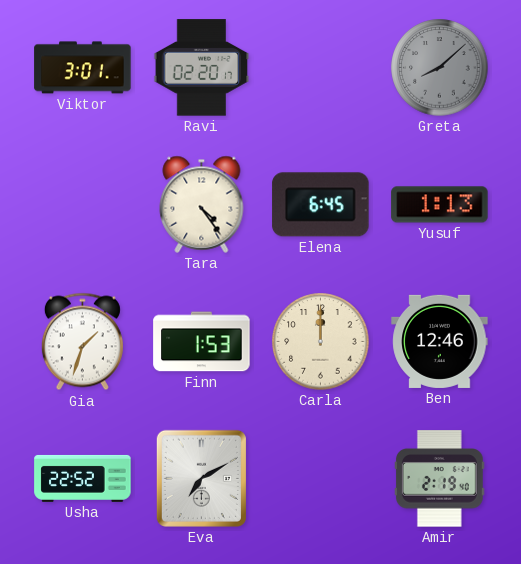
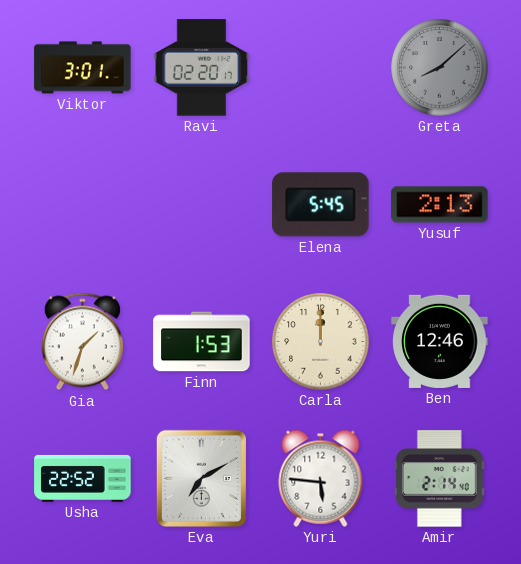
Tara: 4:24 -> none (202, 204)
Elena: 6:45 -> 5:45 (321, 205)
Yusuf: 1:13 -> 2:13 (440, 205)
Yuri: none -> 5:46 (321, 478)
Amir: 2:19 -> 2:14 (439, 479)
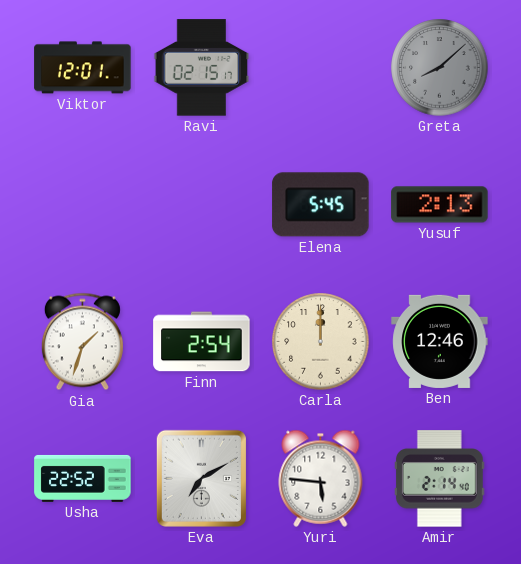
Viktor: 3:01 -> 12:01 (83, 68)
Ravi: 02:20 -> 02:15 (202, 68)
Finn: 1:53 -> 2:54 (202, 342)
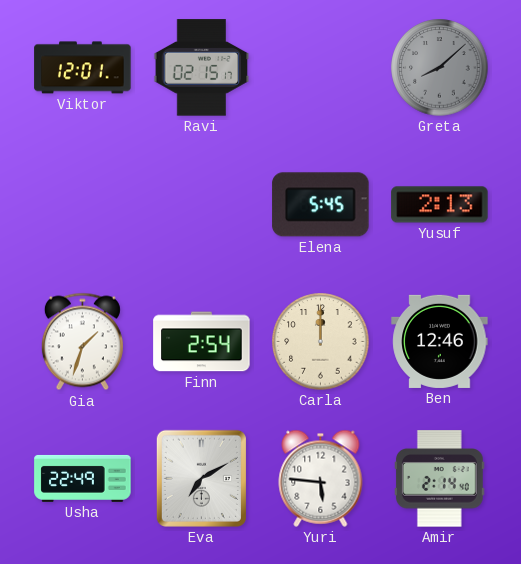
Usha: 22:52 -> 22:49 (83, 478)
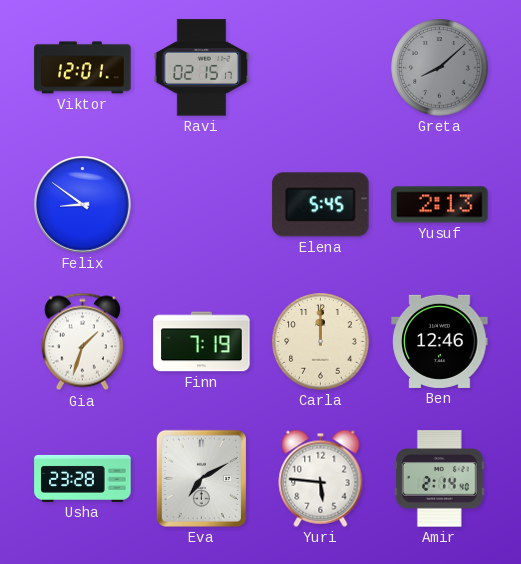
Felix: none -> 8:51 (83, 205)
Finn: 2:54 -> 7:19 (202, 342)
Usha: 22:49 -> 23:28 (83, 478)
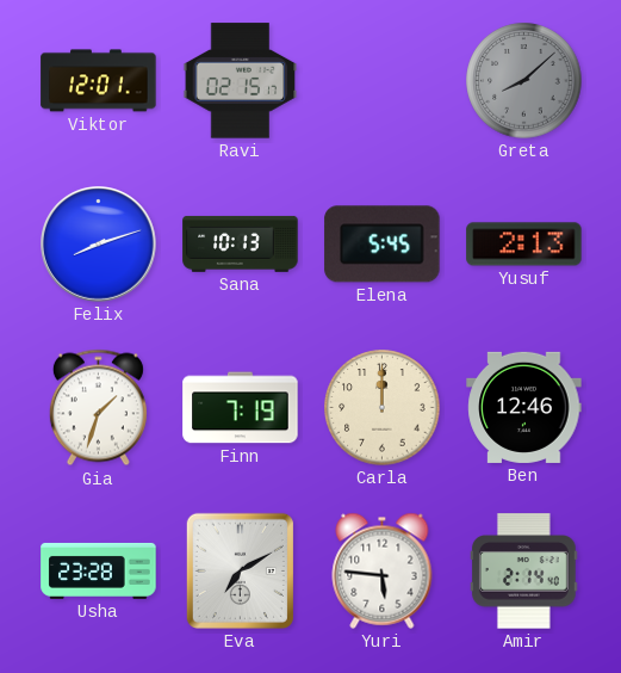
Felix: 8:51 -> 8:12 (99, 245)
Sana: none -> 10:13 (241, 243)
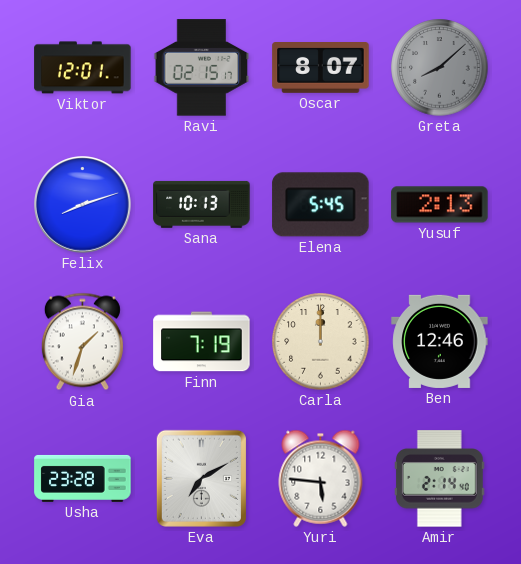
Oscar: none -> 8:07 (321, 68)
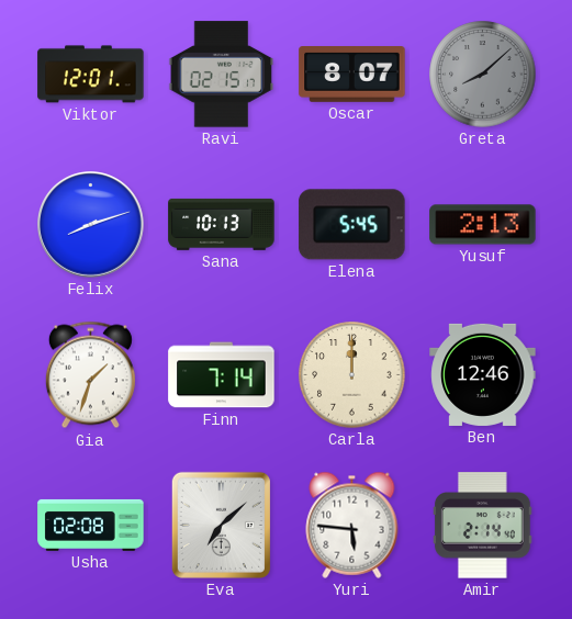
Finn: 7:19 -> 7:14 (222, 375)
Usha: 23:28 -> 02:08 (91, 525)
Eva: 7:10 -> 7:08 (221, 525)
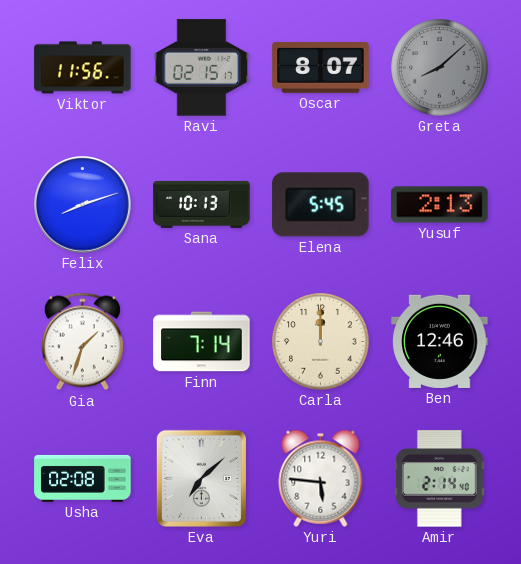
Viktor: 12:01 -> 11:56 (83, 68)
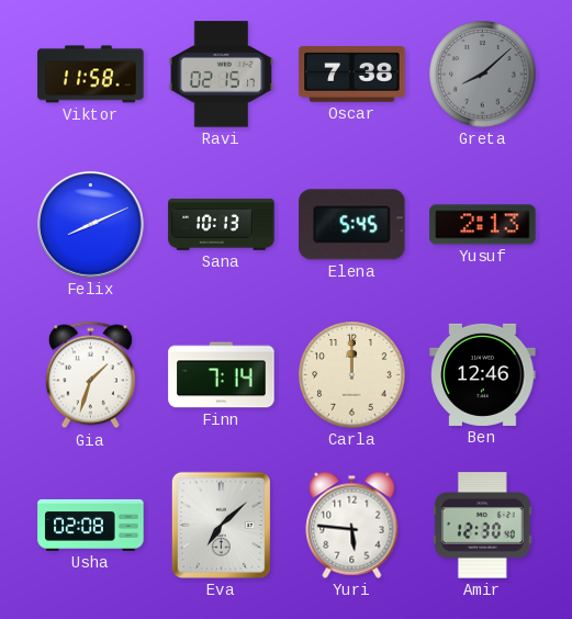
Viktor: 11:56 -> 11:58 (91, 75)
Oscar: 8:07 -> 7:38 (352, 75)
Felix: 8:12 -> 8:11 (91, 225)
Amir: 2:14 -> 12:30 (482, 526)
